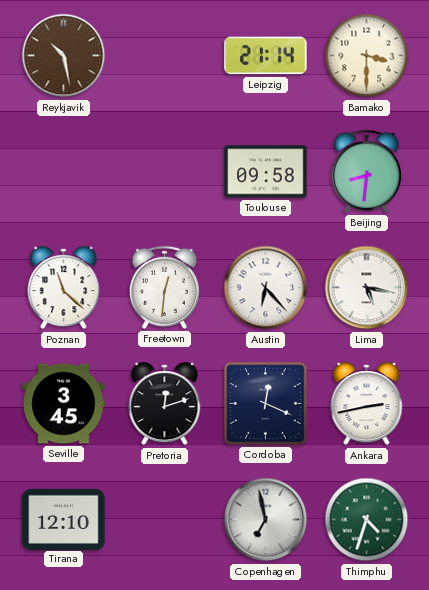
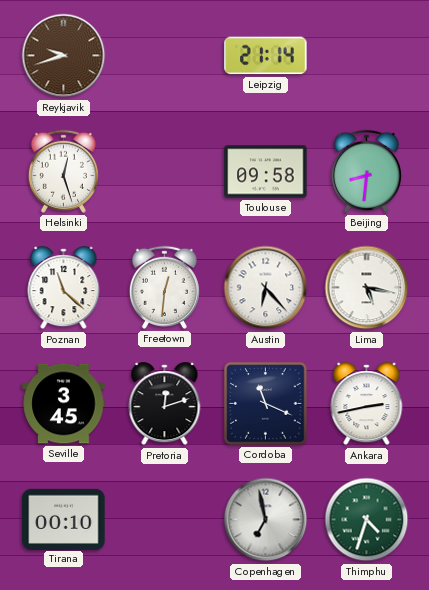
Reykjavik: 10:28 -> 9:42 (64, 56)
Bamako: 3:30 -> none (367, 56)
Helsinki: none -> 12:27 (63, 171)
Cordoba: 12:19 -> 11:19 (266, 404)
Tirana: 12:10 -> 00:10 (64, 519)
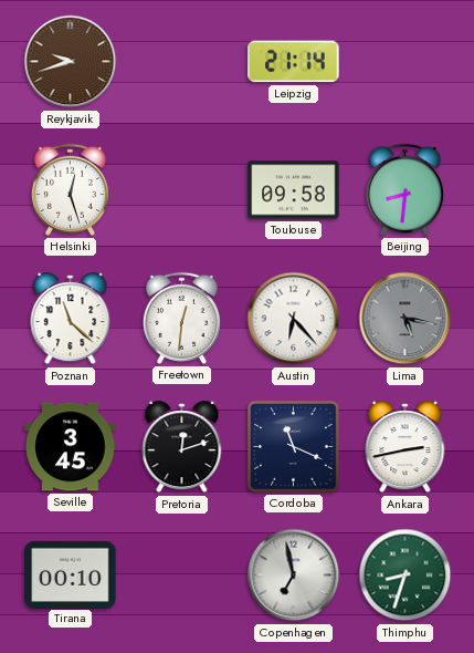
Lima dial: white -> grey (405, 319)
Thimphu: 4:33 -> 8:33 (405, 576)
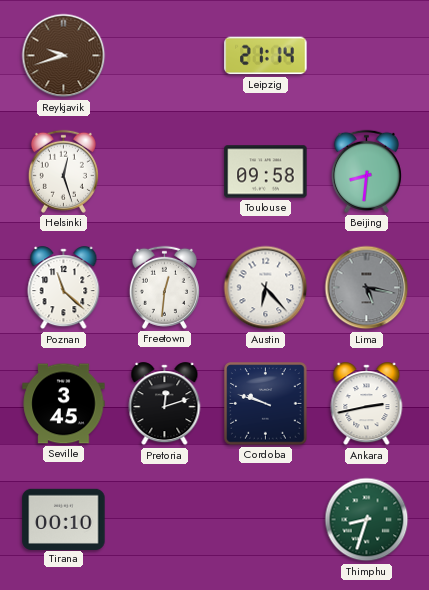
Cordoba: 11:19 -> 9:48 (266, 404)
Copenhagen: 6:58 -> none (294, 576)
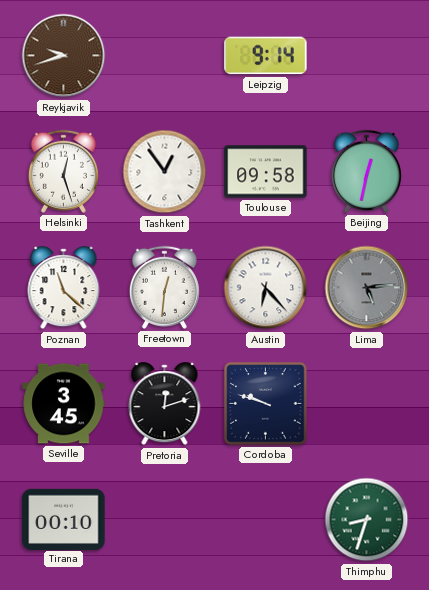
Leipzig: 21:14 -> 9:14 (266, 56)
Tashkent: none -> 12:54 (165, 172)
Beijing: 8:31 -> 12:32 (366, 171)
Lima: 5:17 -> 5:14 (367, 288)
Ankara: 2:43 -> none (367, 404)
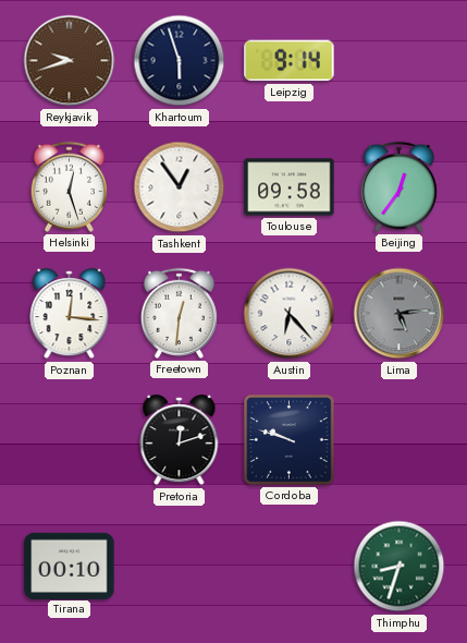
Khartoum: none -> 5:57 (180, 61)
Beijing: 12:32 -> 12:36 (398, 186)
Poznan: 11:22 -> 12:16 (70, 314)
Seville: 3:45 -> none (64, 404)
